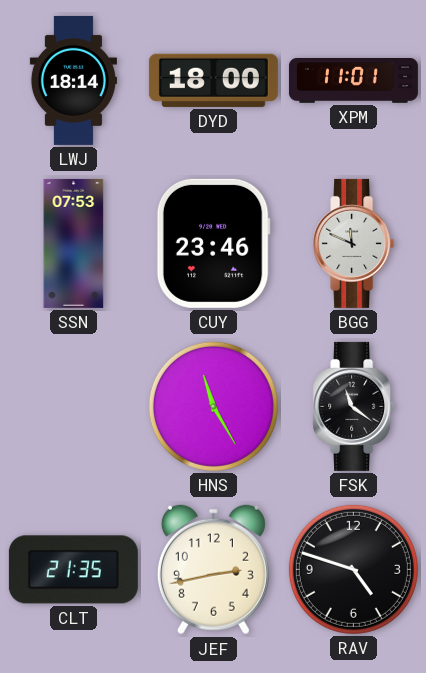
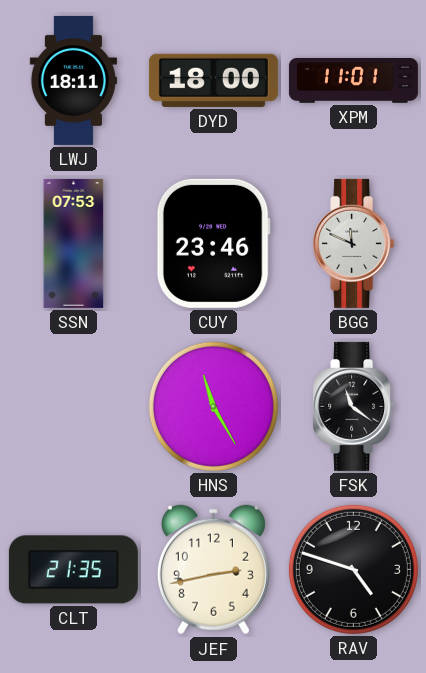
LWJ: 18:14 -> 18:11 (73, 80)
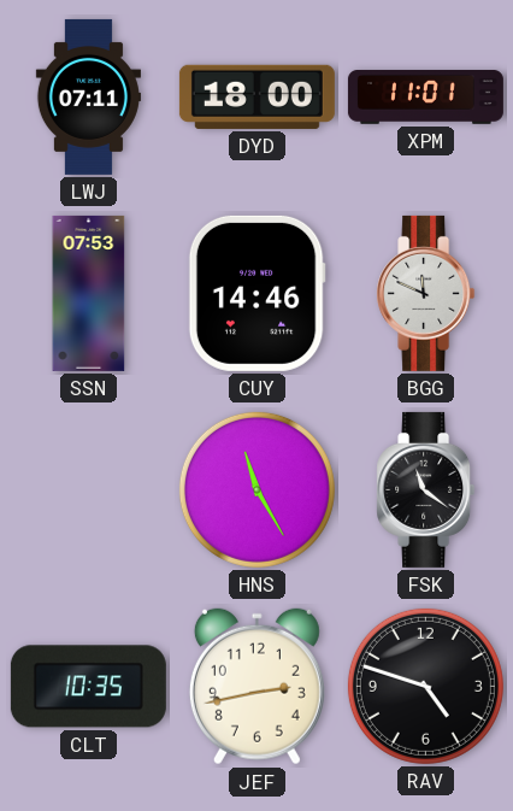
LWJ: 18:11 -> 07:11 (88, 96)
CUY: 23:46 -> 14:46 (256, 293)
CLT: 21:35 -> 10:35 (88, 687)
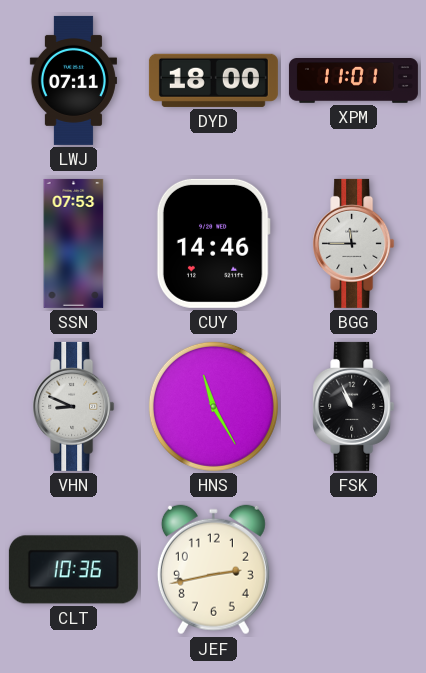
BGG: 11:49 -> 11:45 (354, 243)
VHN: none -> 8:49 (74, 406)
FSK: 11:21 -> 10:56 (354, 406)
CLT: 10:35 -> 10:36 (73, 570)
RAV: 4:48 -> none (425, 686)
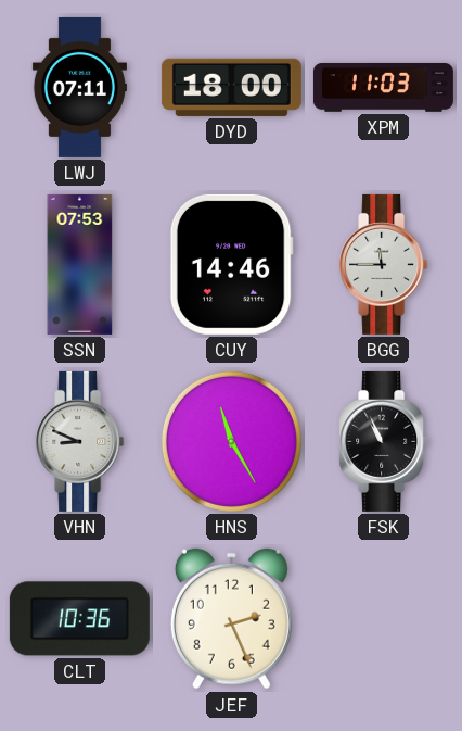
XPM: 11:01 -> 11:03 (383, 88)
JEF: 2:43 -> 2:26 (231, 619)
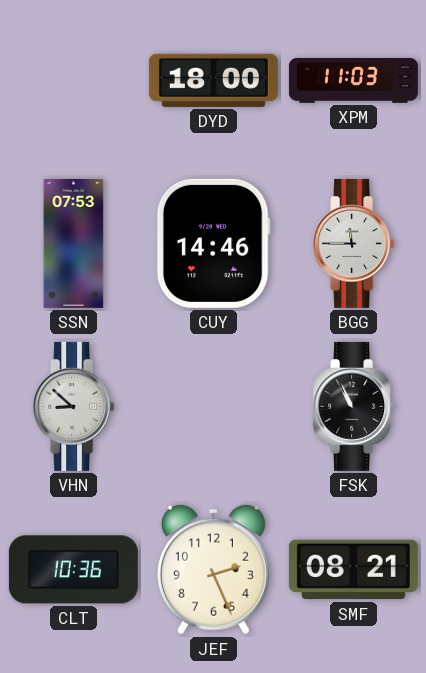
LWJ: 07:11 -> none (79, 87)
VHN: 8:49 -> 8:52 (74, 406)
HNS: 11:25 -> none (231, 441)
SMF: none -> 08:21 (353, 570)
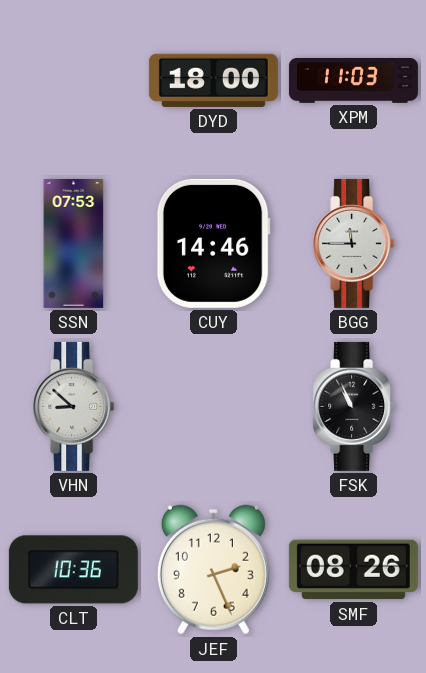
SMF: 08:21 -> 08:26 (353, 570)
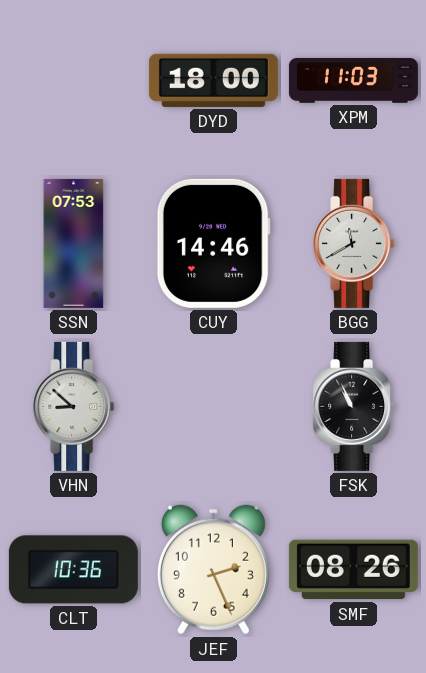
BGG: 11:45 -> 11:40 (354, 243)
